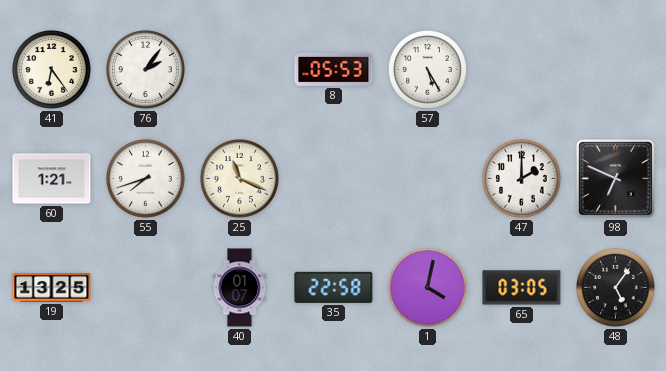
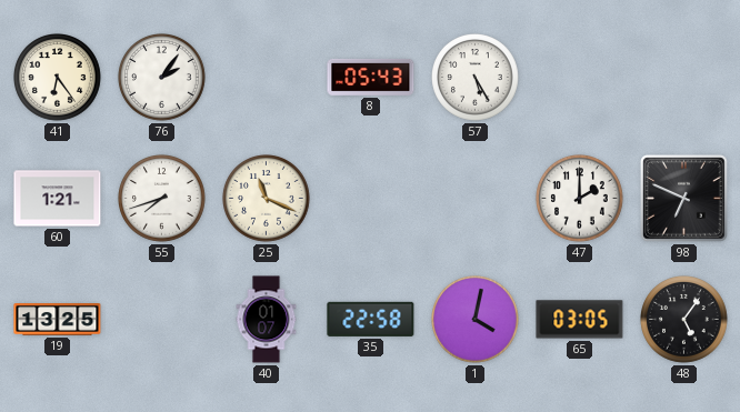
8: 05:53 -> 05:43 (371, 77)
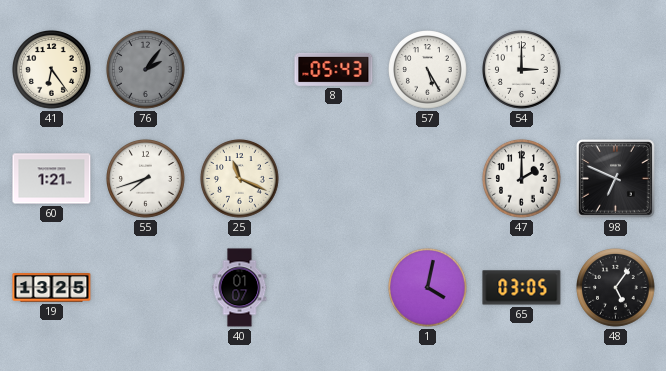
76 dial: white -> grey (146, 70)
54: none -> 3:00 (522, 70)
35: 22:58 -> none (371, 319)
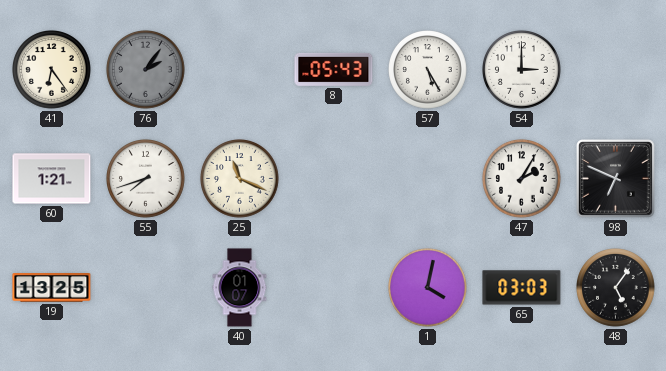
47: 2:00 -> 2:05 (522, 179)
65: 03:05 -> 03:03 (522, 288)
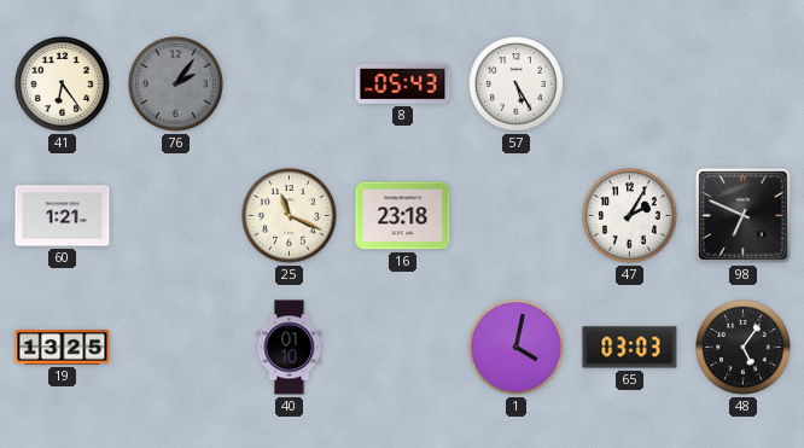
54: 3:00 -> none (522, 70)
55: 7:42 -> none (146, 179)
16: none -> 23:18 (403, 216)
40: 01:07 -> 01:10 (290, 348)
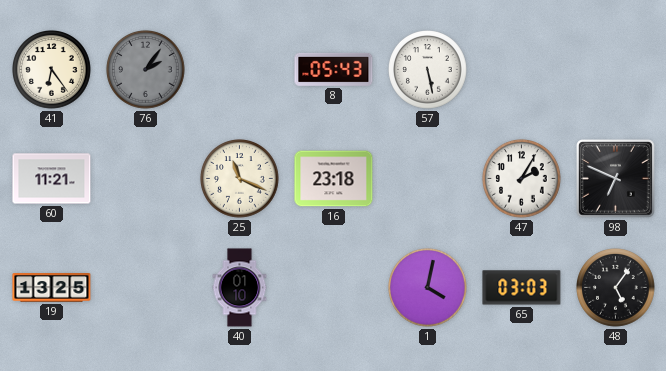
57: 5:25 -> 5:28 (428, 70)
60: 1:21 -> 11:21 (52, 179)
